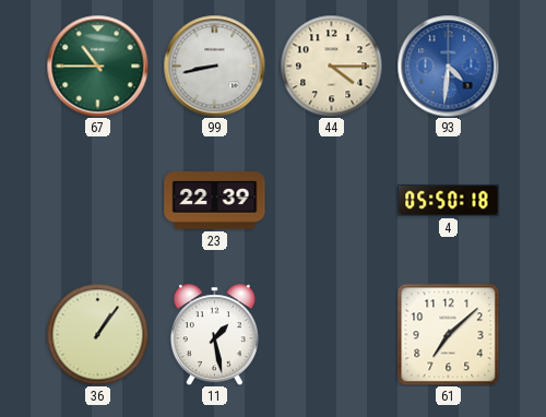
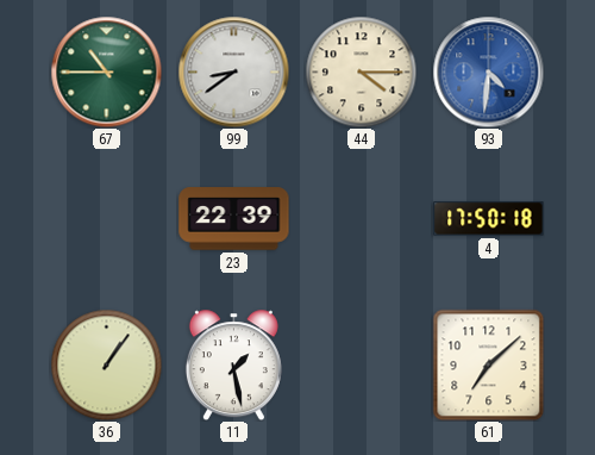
99: 8:43 -> 8:39 (233, 71)
4: 05:50 -> 17:50 (489, 219)
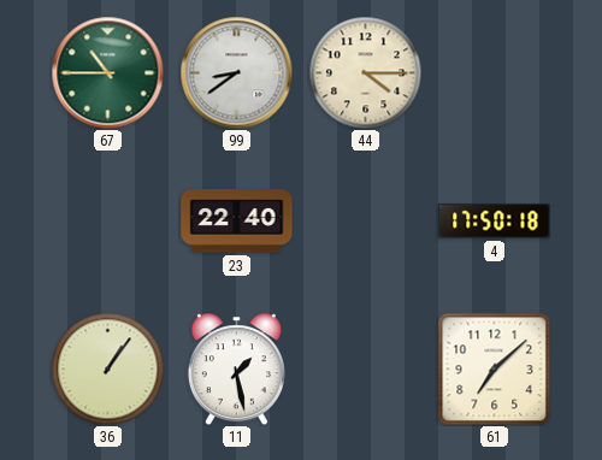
93: 4:31 -> none (488, 71)
23: 22:39 -> 22:40 (237, 222)
